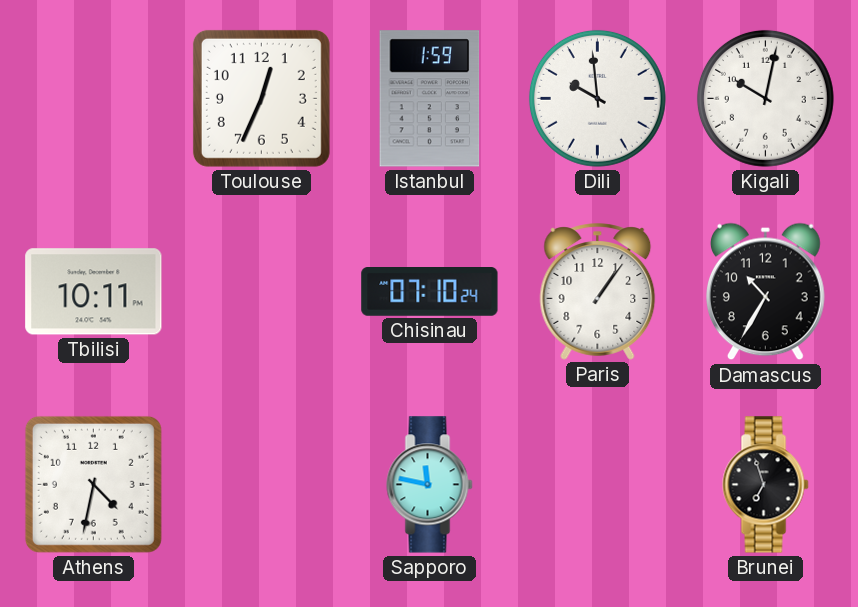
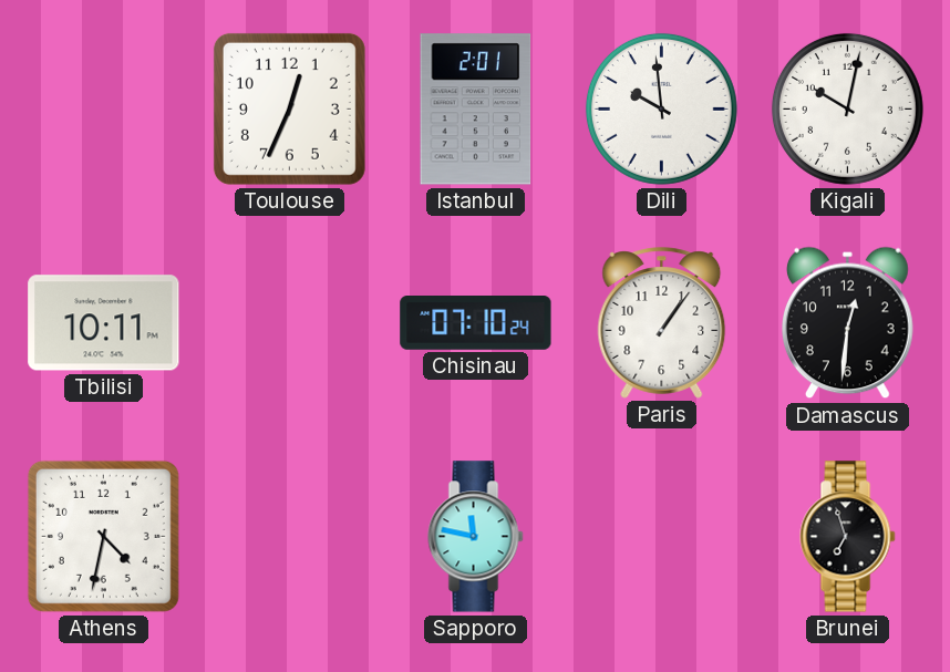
Istanbul: 1:59 -> 2:01 (476, 110)
Damascus: 10:35 -> 12:31 (848, 323)
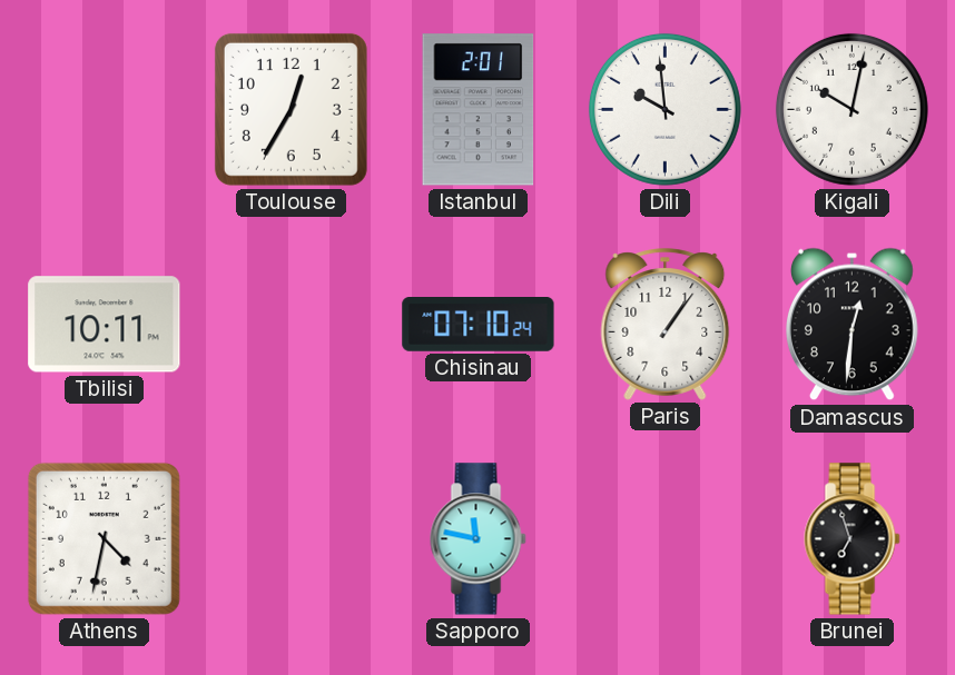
Toulouse: 12:34 -> 12:35 (291, 109)
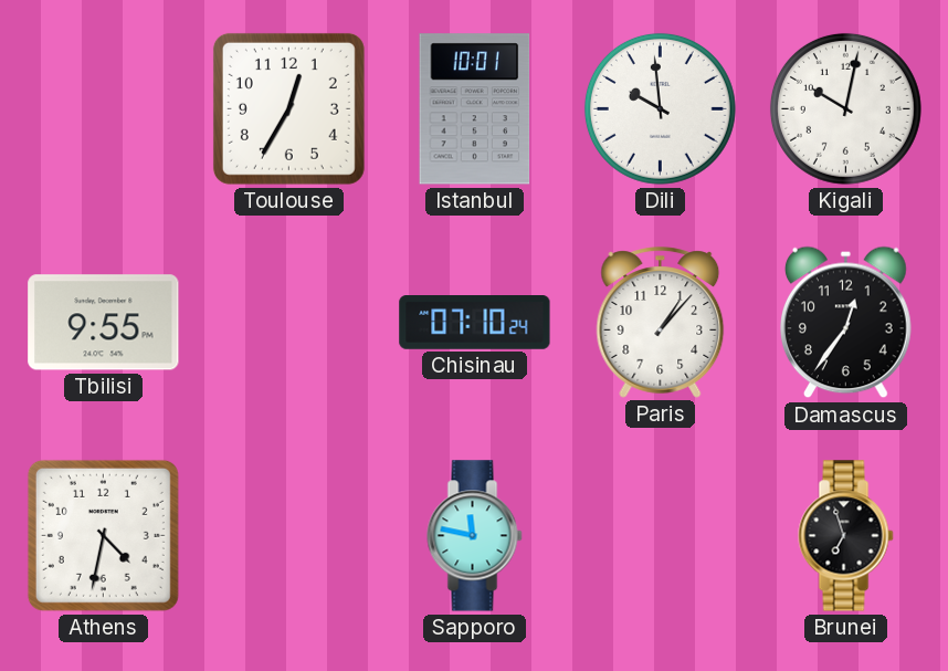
Istanbul: 2:01 -> 10:01 (475, 109)
Tbilisi: 10:11 -> 9:55 (104, 323)
Paris: 1:06 -> 1:07 (661, 323)
Damascus: 12:31 -> 12:36 (846, 323)
